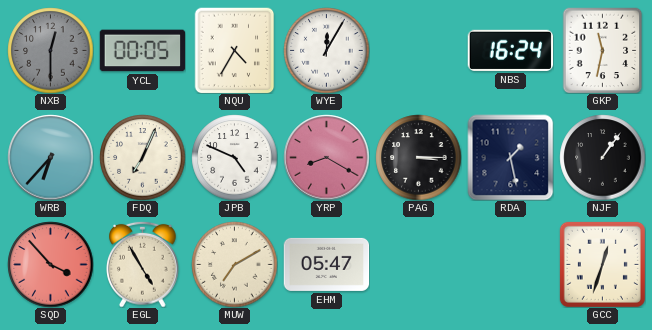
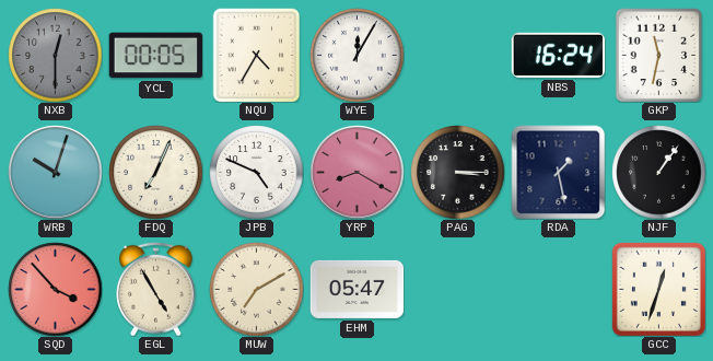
WRB: 6:37 -> 10:03 (55, 172)
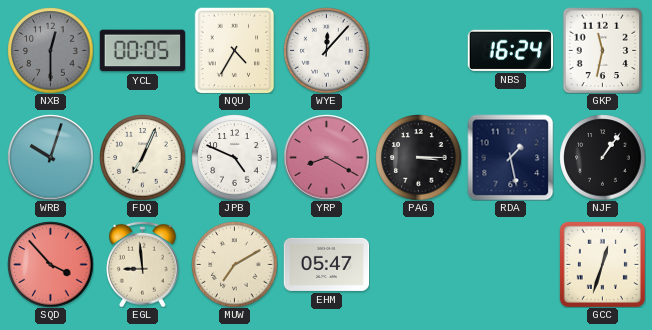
WYE: 12:05 -> 12:07 (326, 50)
EGL: 4:55 -> 8:59 (143, 264)
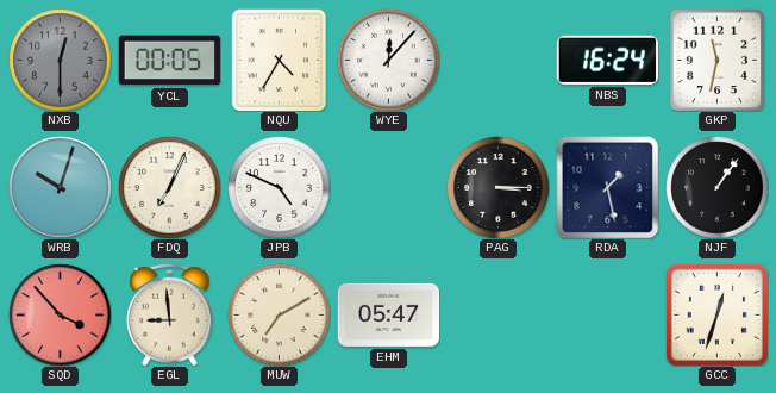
YRP: 8:20 -> none (326, 157)
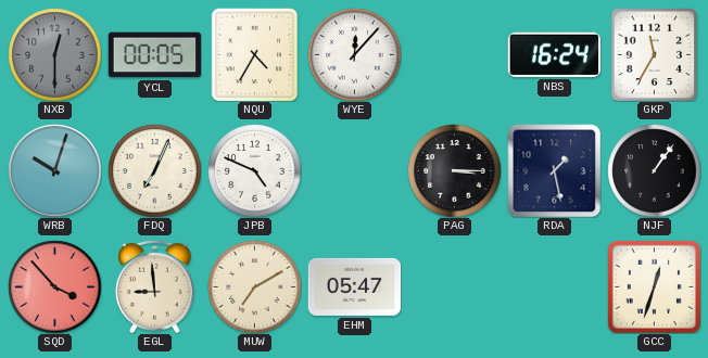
GKP: 11:32 -> 11:35 (655, 54)
